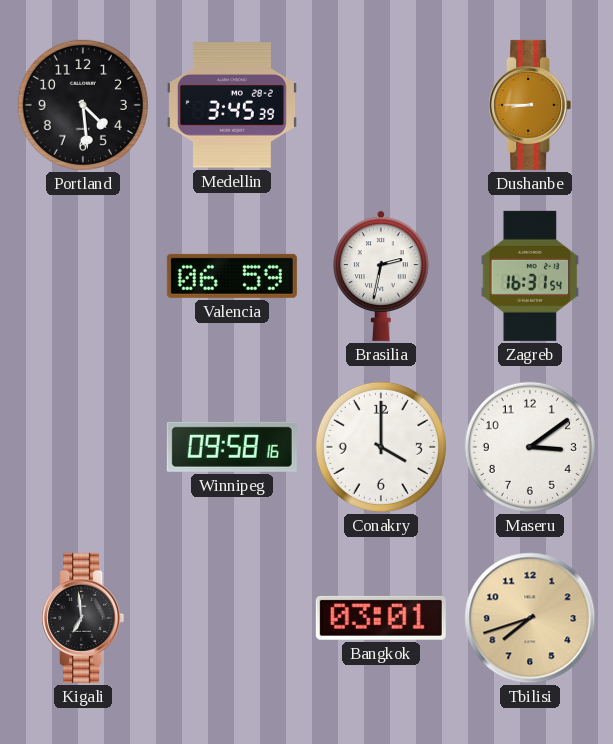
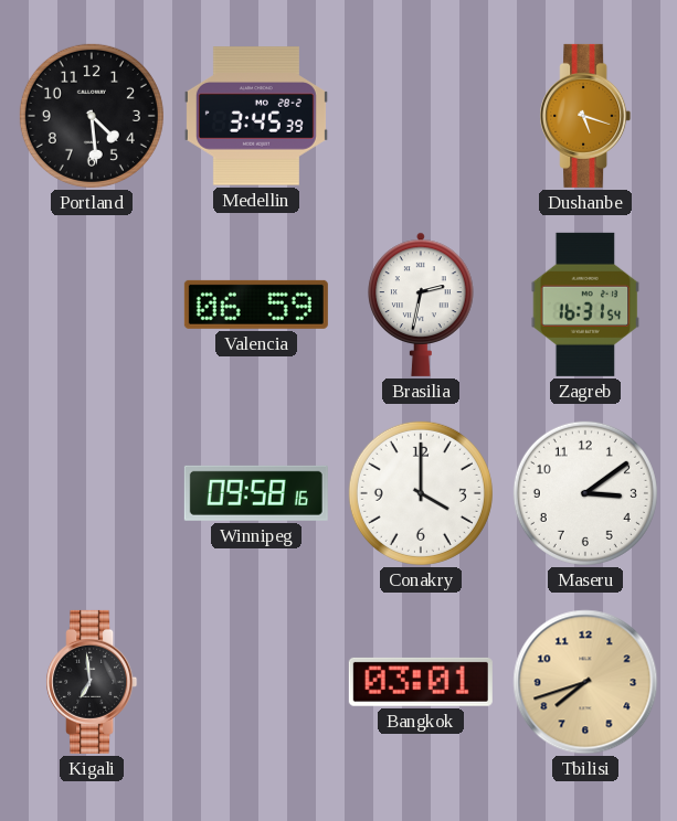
Dushanbe: 8:45 -> 5:18 (585, 116)
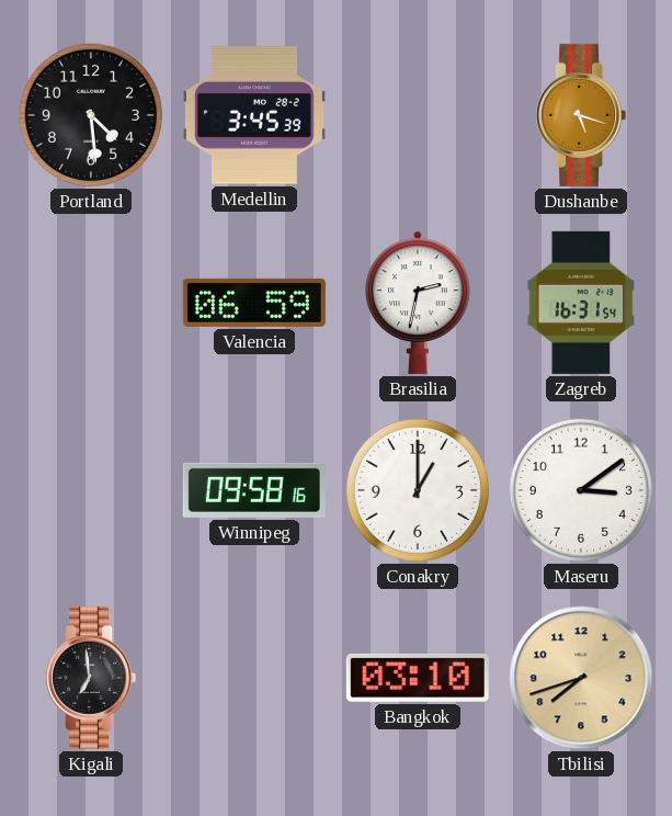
Conakry: 4:00 -> 1:00 (418, 490)
Bangkok: 03:01 -> 03:10 (418, 678)
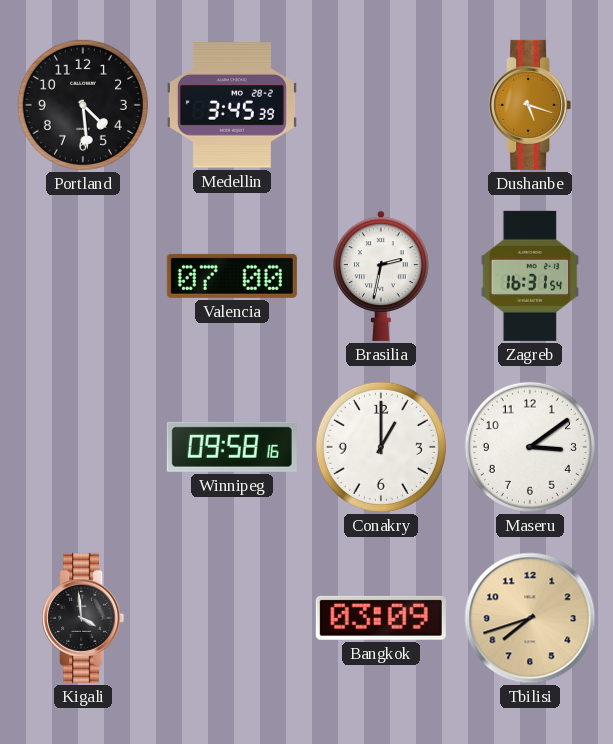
Valencia: 06:59 -> 07:00 (232, 276)
Kigali: 6:59 -> 3:59 (83, 618)
Bangkok: 03:10 -> 03:09 (381, 618)
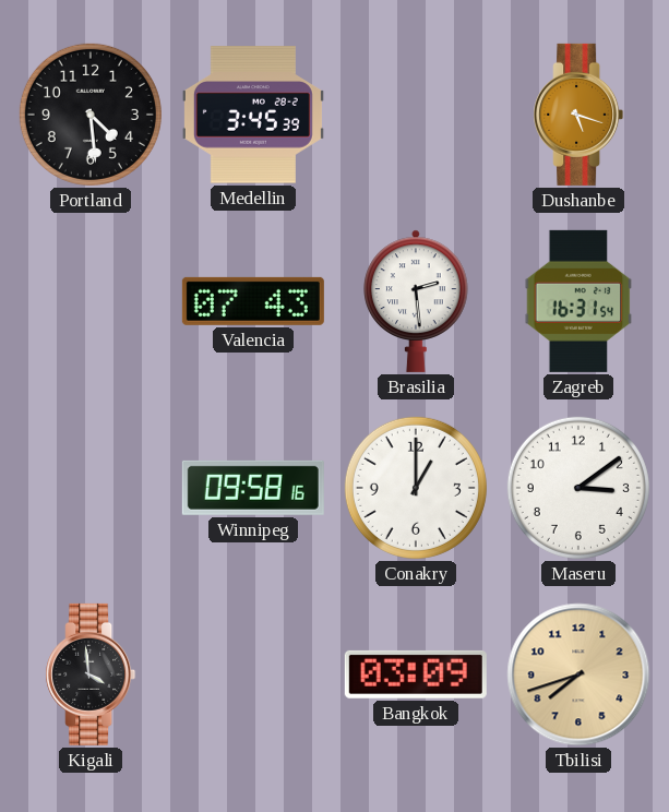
Valencia: 07:00 -> 07:43 (253, 301)
Brasilia: 2:32 -> 2:29 (416, 301)
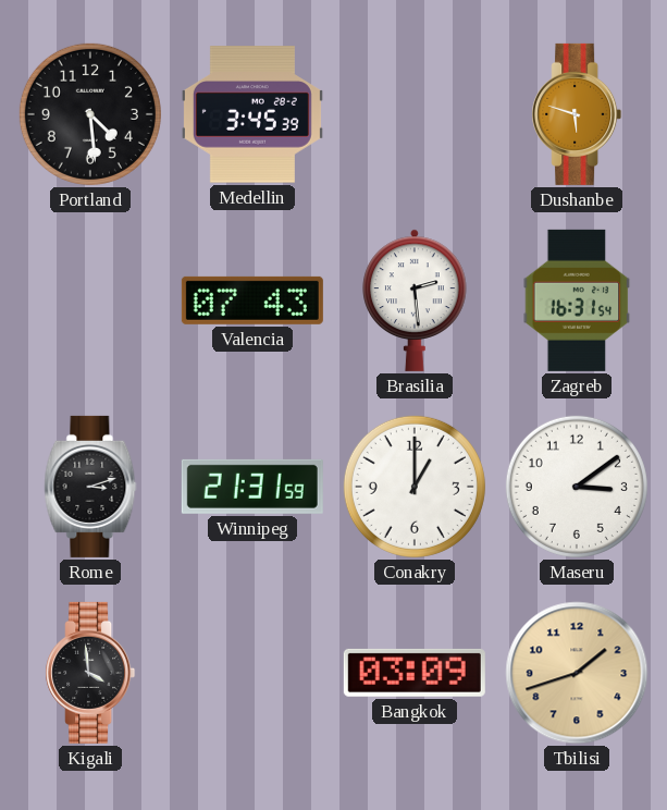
Dushanbe: 5:18 -> 5:48 (577, 114)
Rome: none -> 3:12 (90, 487)
Winnipeg: 09:58 -> 21:31 (252, 487)
Tbilisi: 7:42 -> 1:42 (577, 673)
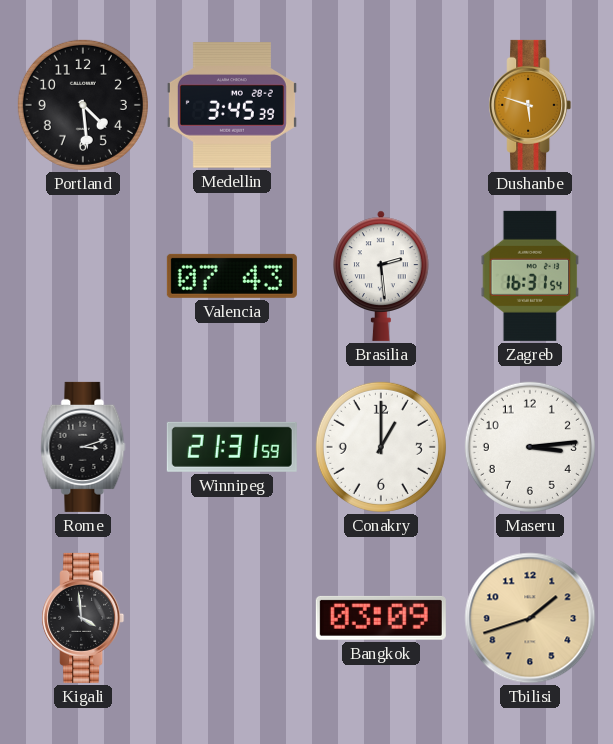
Maseru: 3:09 -> 3:14 (530, 447)
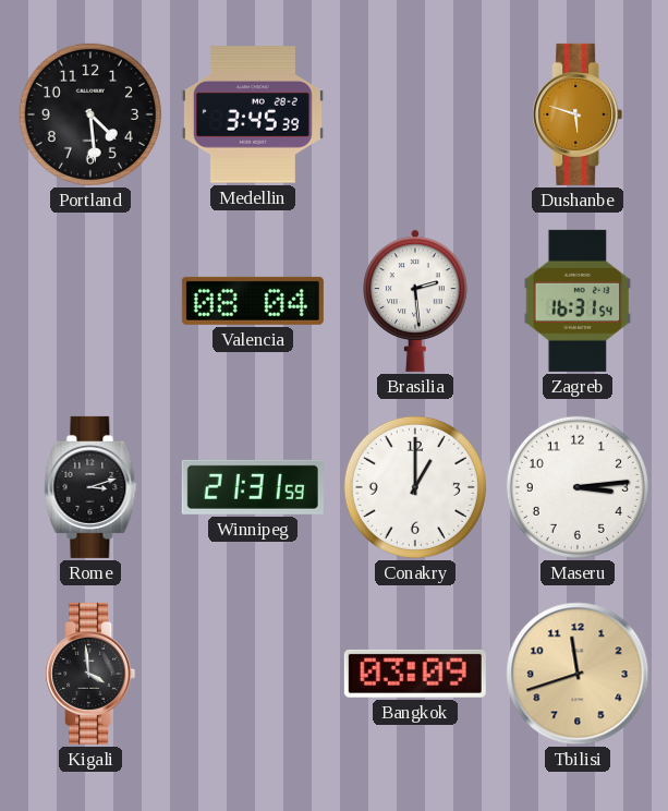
Valencia: 07:43 -> 08:04 (253, 301)
Tbilisi: 1:42 -> 11:42 (578, 674)
